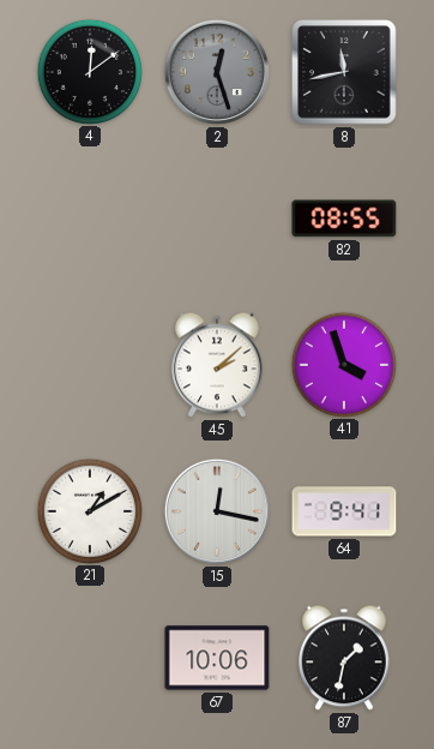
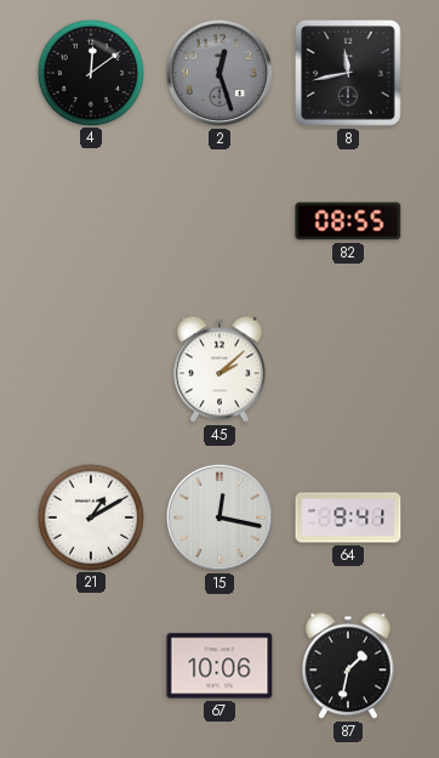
41: 3:57 -> none (343, 364)
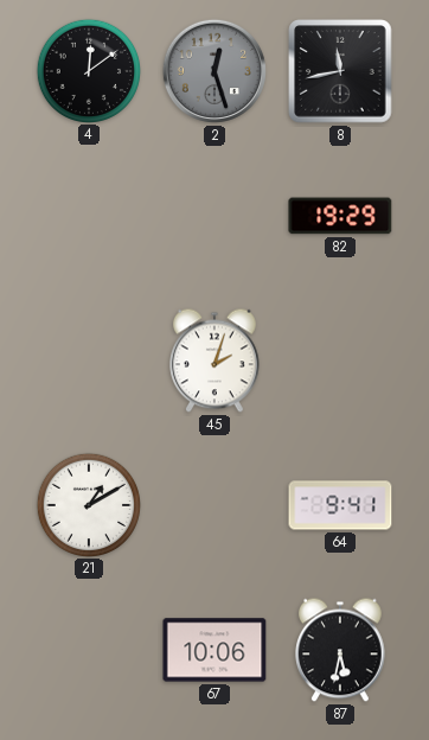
82: 08:55 -> 19:29 (340, 216)
45: 2:08 -> 2:03 (216, 361)
15: 12:17 -> none (219, 517)
87: 1:32 -> 5:32 (341, 650)
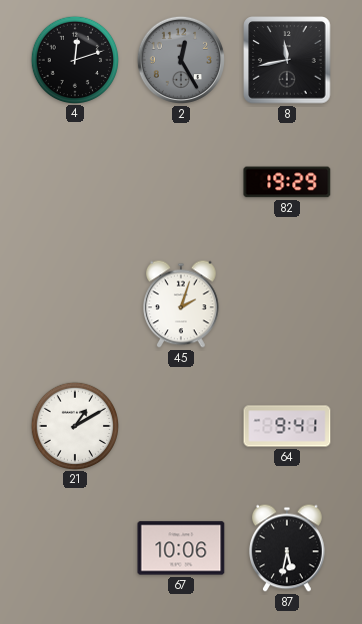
4: 12:09 -> 12:12 (74, 59)
2: 12:27 -> 12:25 (181, 60)
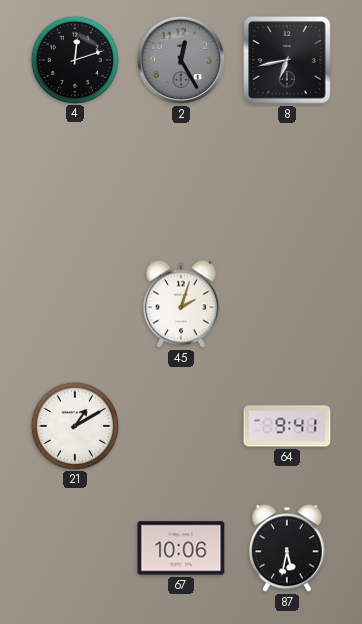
8: 11:43 -> 6:43 (287, 60)
82: 19:29 -> none (287, 182)
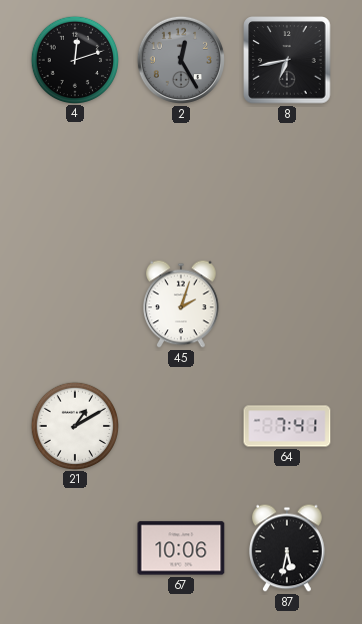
64: 9:41 -> 7:41 (287, 426)
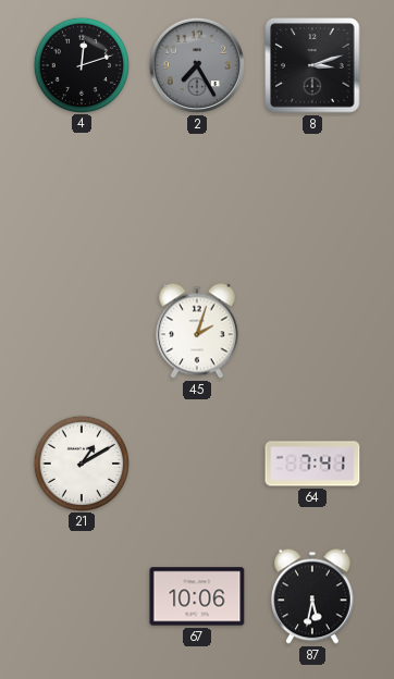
2: 12:25 -> 7:25 (197, 65)
8: 6:43 -> 3:12 (312, 65)
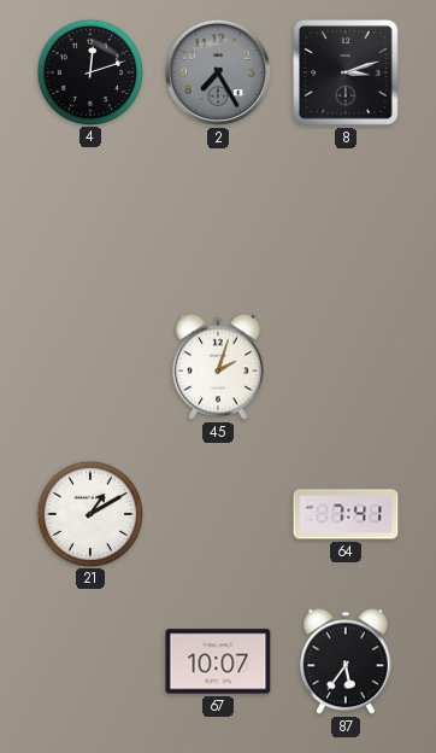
67: 10:06 -> 10:07 (218, 661)
87: 5:32 -> 5:36 (347, 661)
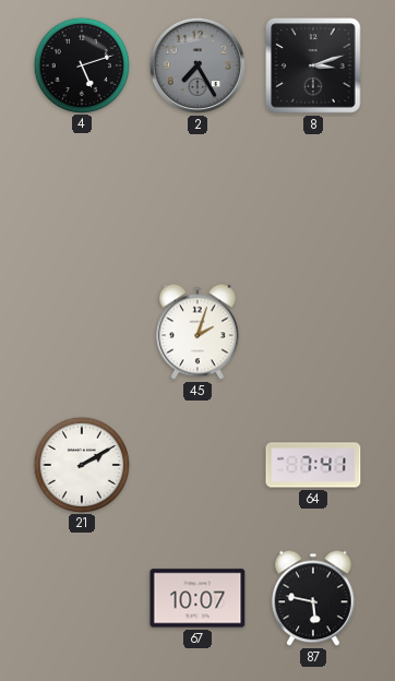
4: 12:12 -> 5:12 (81, 64)
21: 1:10 -> 2:10 (81, 464)
87: 5:36 -> 5:47 (314, 598)
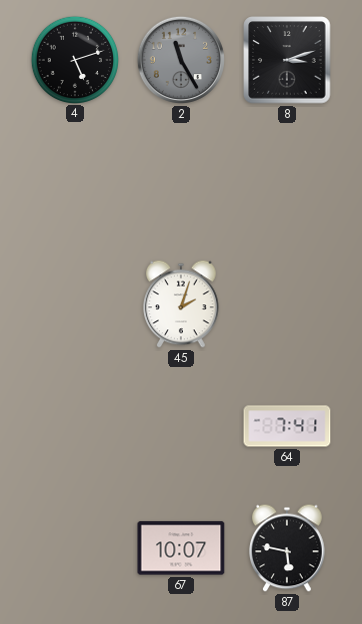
2: 7:25 -> 11:25 (181, 60)
21: 2:10 -> none (81, 464)
